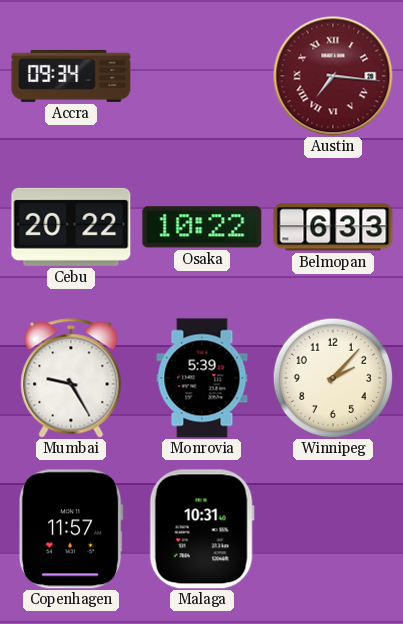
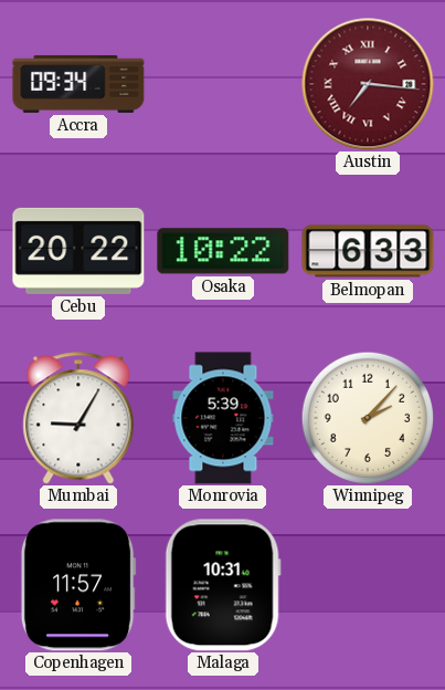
Mumbai: 9:25 -> 9:05 (78, 418)
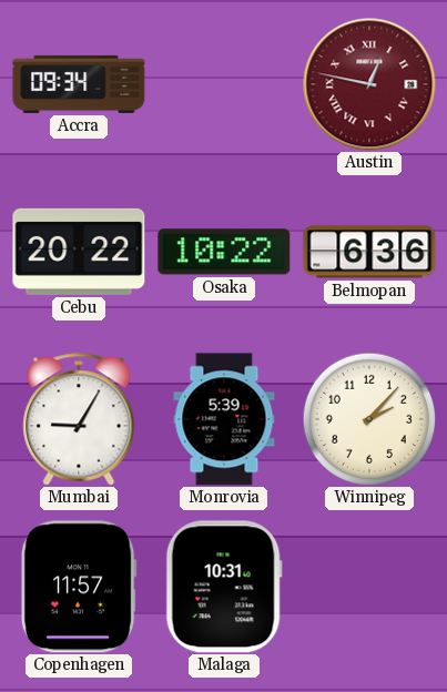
Austin: 7:16 -> 12:47 (369, 84)
Belmopan: 6:33 -> 6:36 (369, 252)
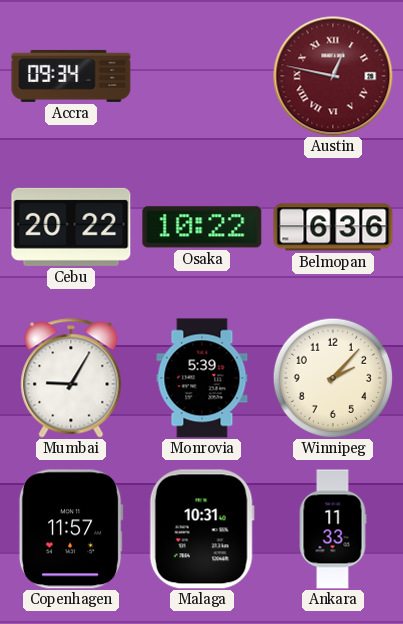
Ankara: none -> 11:33 (333, 529)
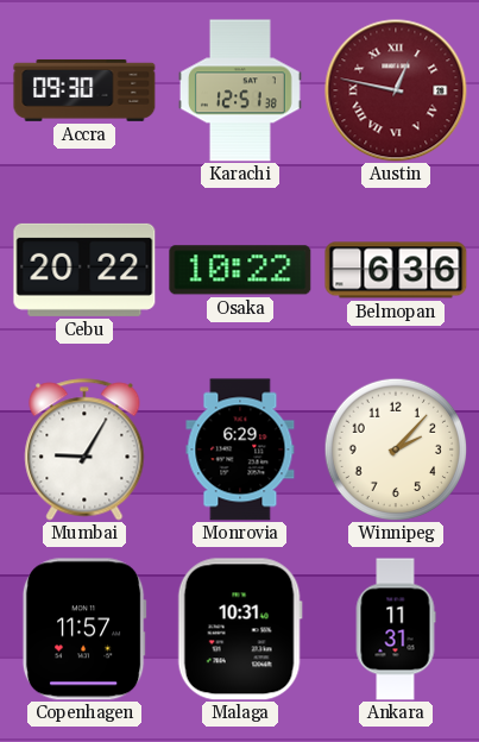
Accra: 09:34 -> 09:30 (84, 90)
Karachi: none -> 12:51 (240, 90)
Monrovia: 5:39 -> 6:29 (240, 449)
Ankara: 11:33 -> 11:31 (396, 629)
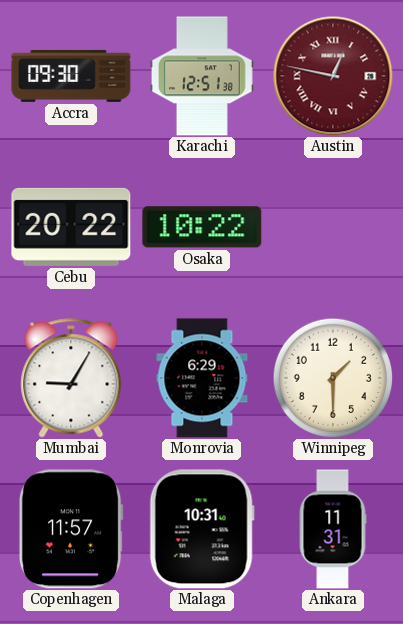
Belmopan: 6:36 -> none (396, 270)
Winnipeg: 2:07 -> 1:30 (333, 378)
